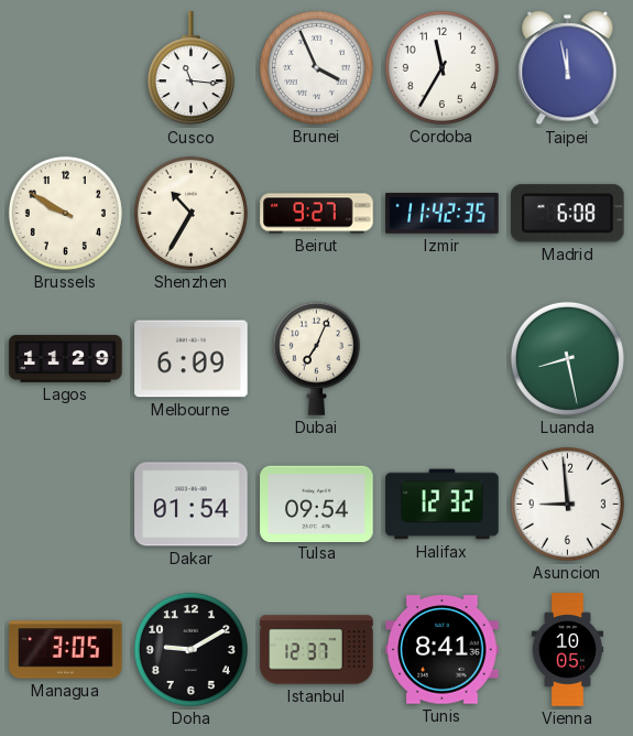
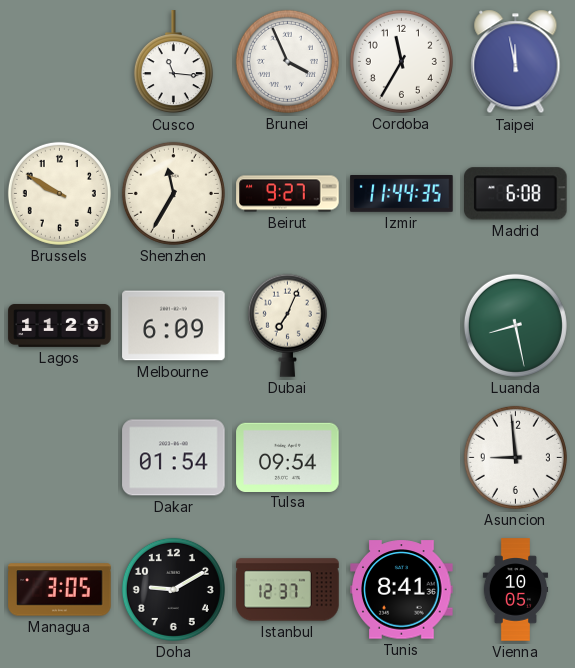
Shenzhen: 10:35 -> 11:35 (173, 193)
Izmir: 11:42 -> 11:44 (402, 194)
Halifax: 12:32 -> none (443, 505)
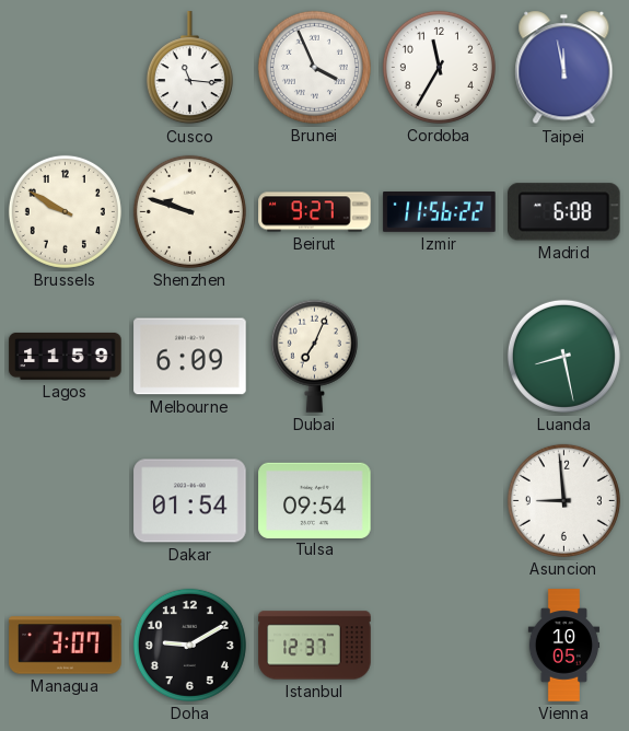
Shenzhen: 11:35 -> 9:48 (189, 211)
Izmir: 11:44 -> 11:56 (440, 212)
Lagos: 11:29 -> 11:59 (66, 356)
Managua: 3:05 -> 3:07 (66, 646)
Tunis: 8:41 -> none (402, 590)
